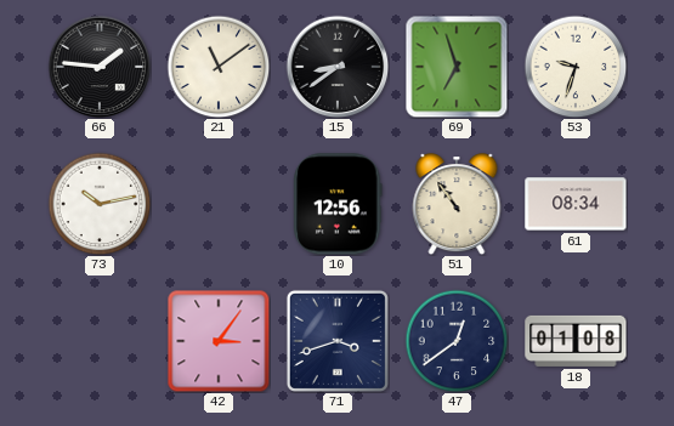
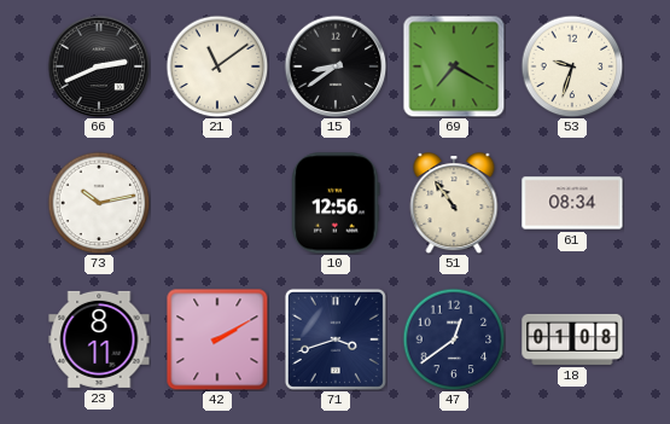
66: 1:46 -> 2:41 (99, 66)
69: 6:57 -> 7:20 (454, 66)
23: none -> 8:11 (99, 339)
42: 3:06 -> 2:10 (217, 339)
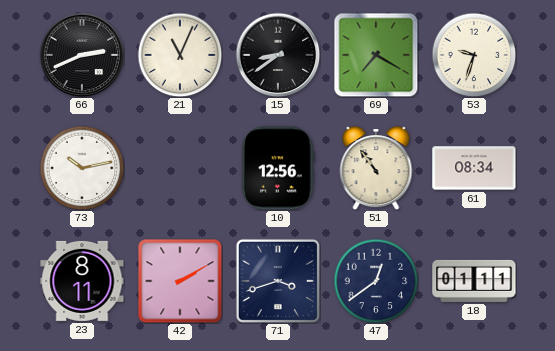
21: 11:09 -> 11:04 (180, 55)
18: 01:08 -> 01:11 (474, 281)
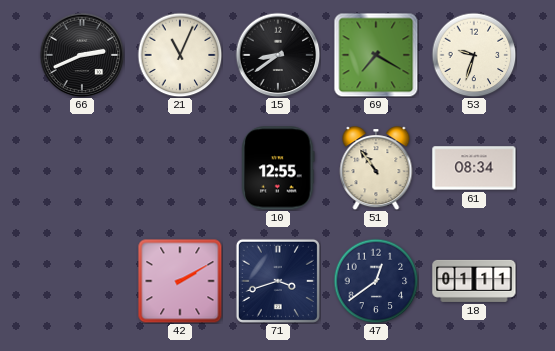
73: 10:13 -> none (82, 168)
10: 12:56 -> 12:55 (278, 168)
23: 8:11 -> none (82, 281)
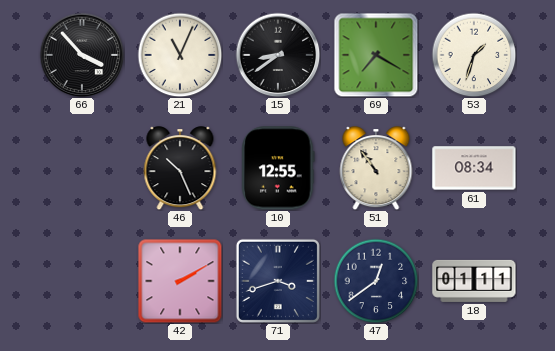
66: 2:41 -> 3:53 (82, 55)
53: 9:33 -> 1:33 (474, 55)
46: none -> 10:26 (180, 168)
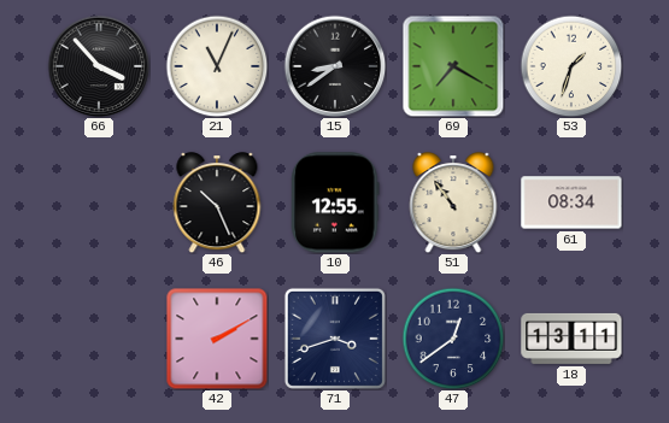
18: 01:11 -> 13:11 (571, 339)
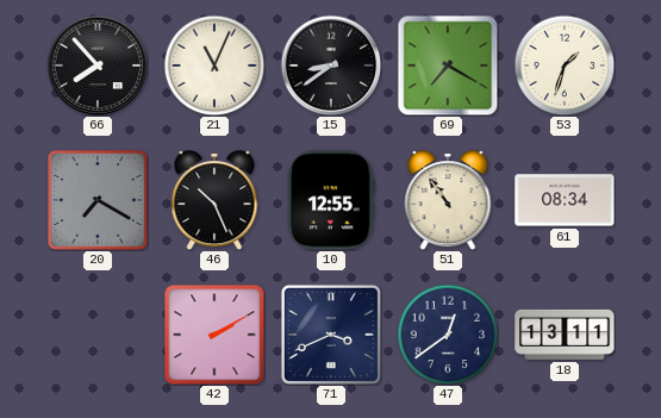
66: 3:53 -> 7:53 (98, 65)
20: none -> 7:20 (98, 200)
71: 3:42 -> 3:41 (331, 335)
